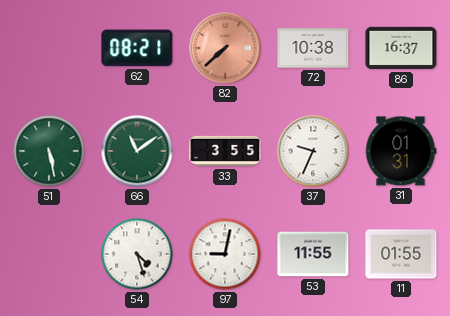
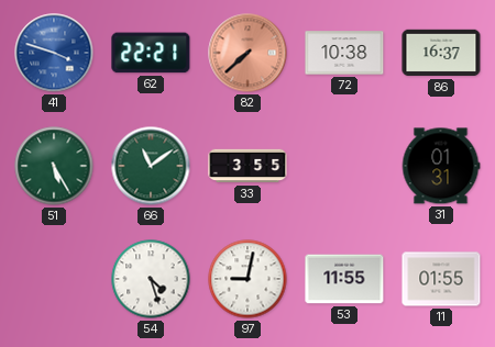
41: none -> 3:48 (54, 53)
62: 08:21 -> 22:21 (151, 53)
51: 5:28 -> 5:25 (54, 166)
37: 9:34 -> none (313, 151)
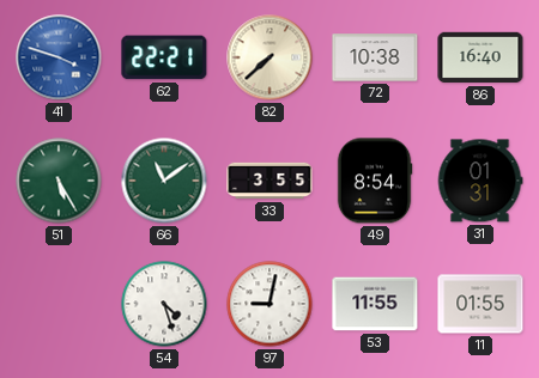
82 dial: salmon -> cream (269, 57)
86: 16:37 -> 16:40 (480, 57)
49: none -> 8:54 (375, 181)
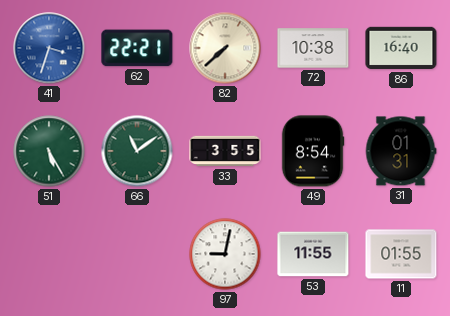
41: 3:48 -> 3:33 (49, 48)
54: 4:27 -> none (164, 304)
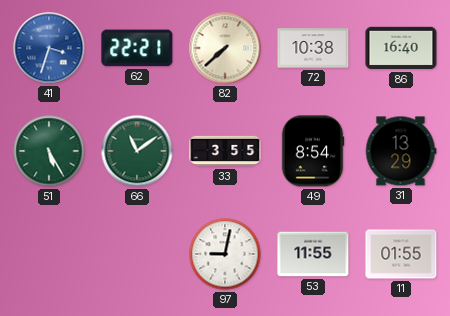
31: 01:31 -> 13:29 (401, 151)
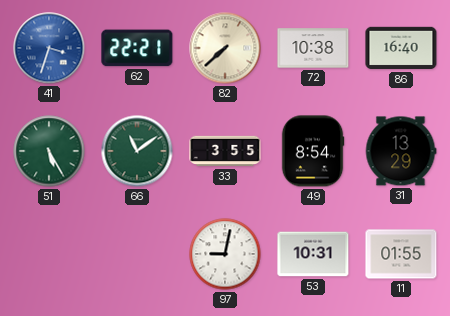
53: 11:55 -> 10:31 (313, 254)
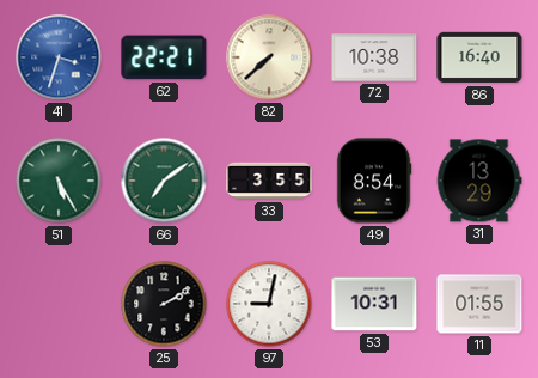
66: 11:09 -> 7:09 (164, 181)
25: none -> 2:10 (164, 304)
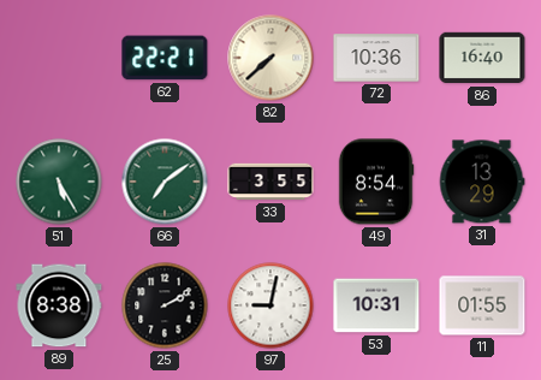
41: 3:33 -> none (59, 57)
72: 10:38 -> 10:36 (376, 58)
89: none -> 8:38 (59, 305)
